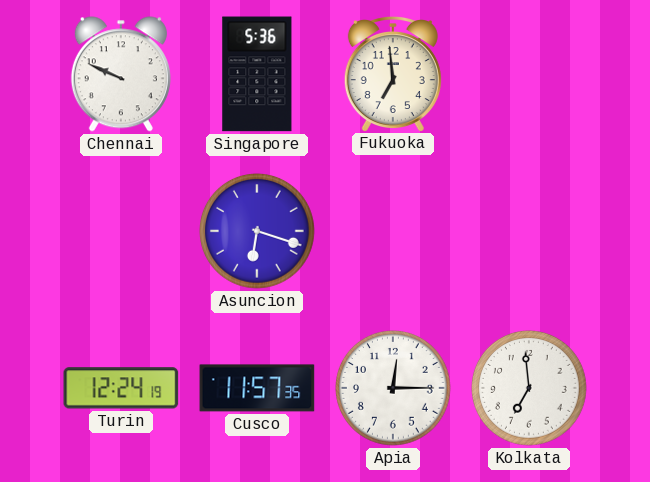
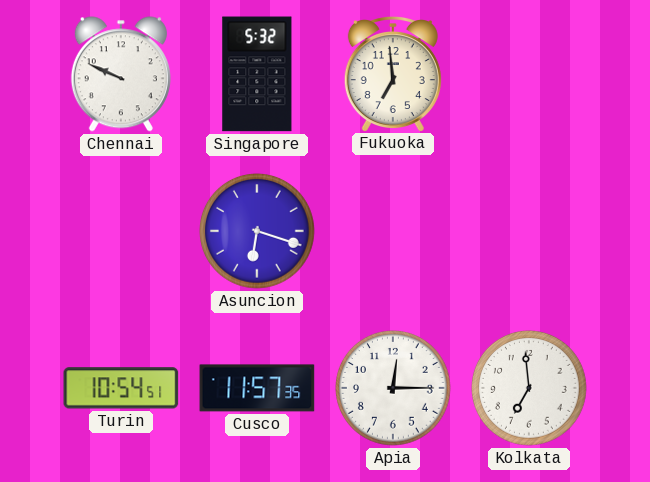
Singapore: 5:36 -> 5:32 (257, 74)
Turin: 12:24 -> 10:54 (121, 388)
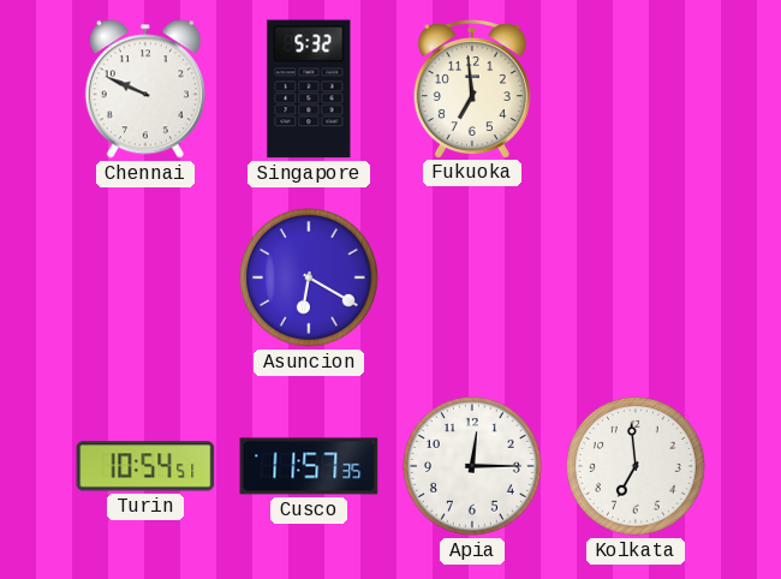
Asuncion: 6:18 -> 6:20 (310, 279)
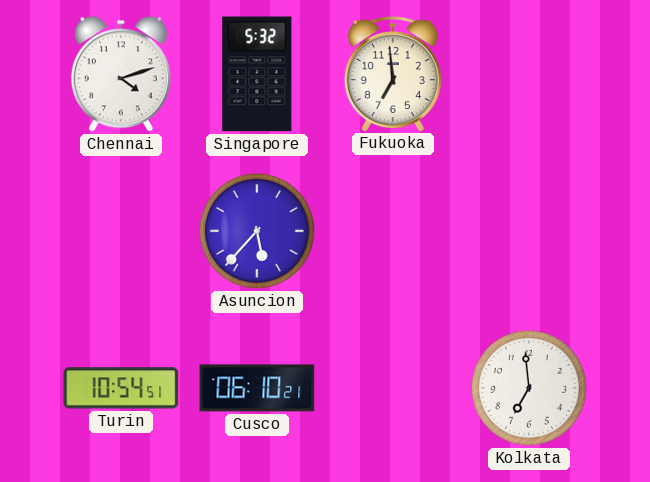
Chennai: 9:49 -> 4:12 (121, 74)
Asuncion: 6:20 -> 5:37 (258, 232)
Cusco: 11:57 -> 06:10 (257, 388)
Apia: 12:15 -> none (473, 467)
